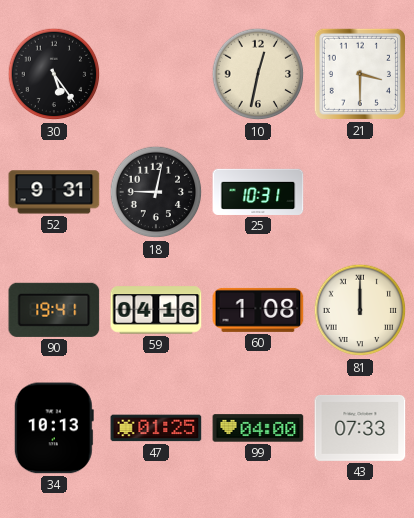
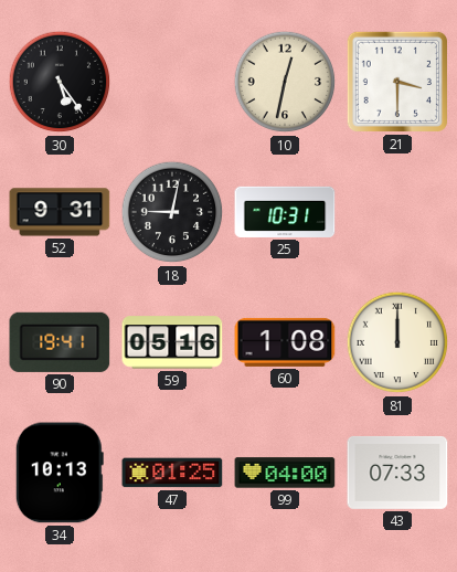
59: 04:16 -> 05:16 (172, 342)
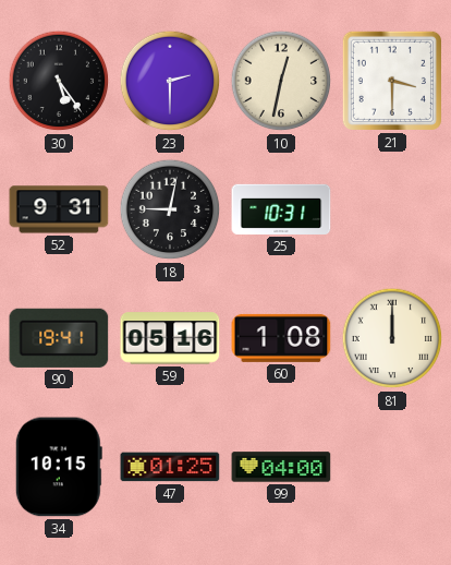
23: none -> 2:30 (170, 81)
34: 10:13 -> 10:15 (59, 467)
43: 07:33 -> none (397, 473)
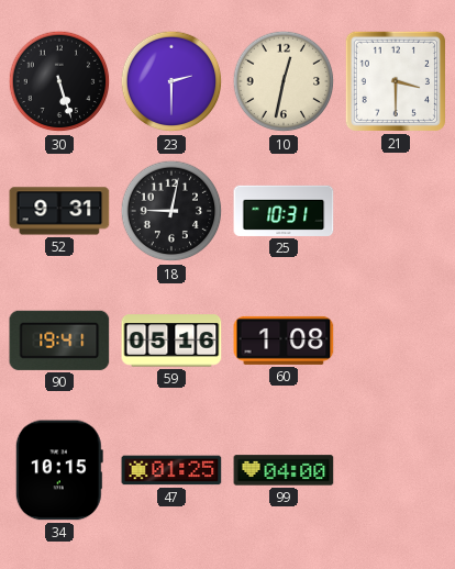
30: 5:24 -> 5:27 (59, 81)
81: 12:00 -> none (392, 338)
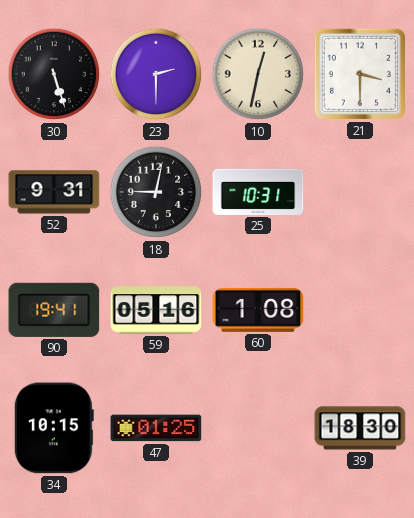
99: 04:00 -> none (284, 470)
39: none -> 18:30 (360, 428)
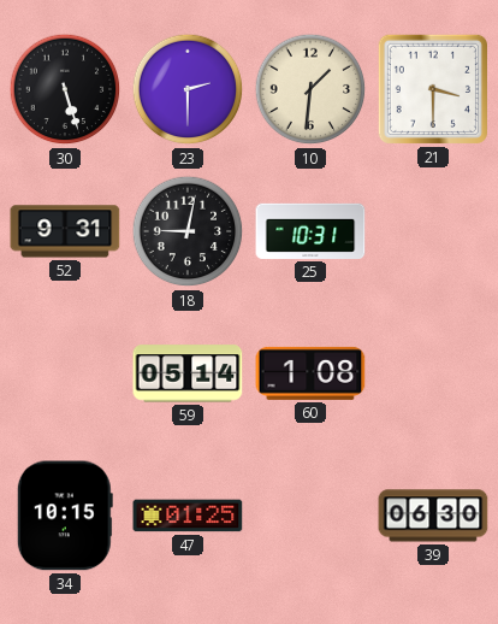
10: 12:32 -> 1:31 (310, 89)
90: 19:41 -> none (54, 310)
59: 05:16 -> 05:14 (188, 373)
39: 18:30 -> 06:30 (433, 516)
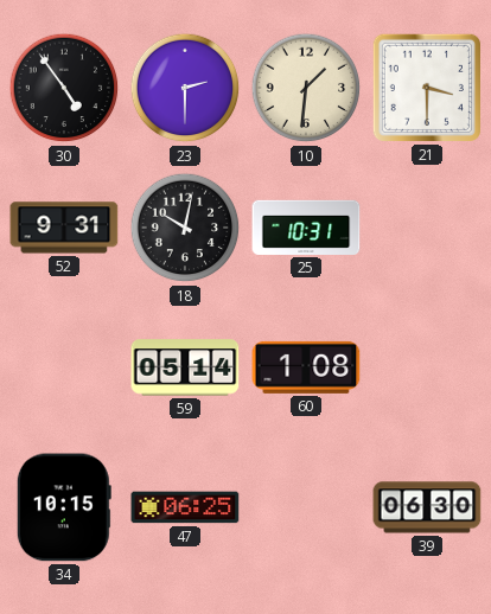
30: 5:27 -> 4:54 (64, 88)
18: 9:02 -> 10:02 (185, 228)
47: 01:25 -> 06:25 (185, 507)
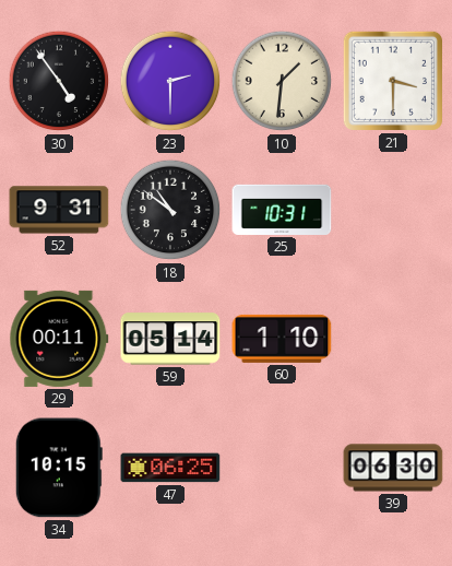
18: 10:02 -> 10:51 (170, 210)
29: none -> 00:11 (59, 339)
60: 1:08 -> 1:10 (282, 339)
